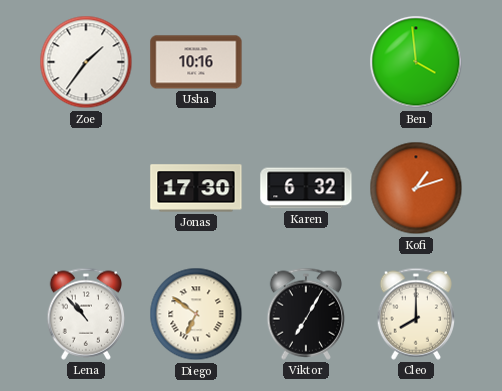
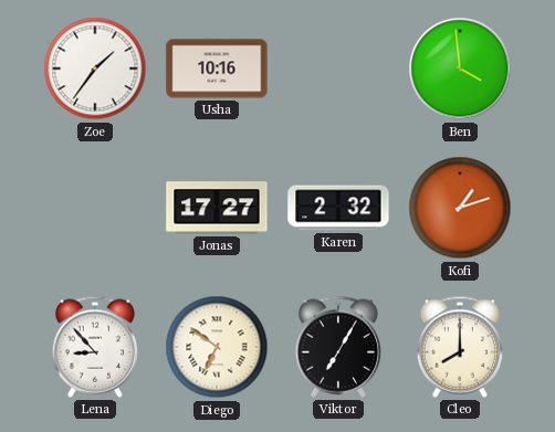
Jonas: 17:30 -> 17:27 (217, 208)
Karen: 6:32 -> 2:32 (338, 208)
Lena: 10:53 -> 8:53 (94, 347)
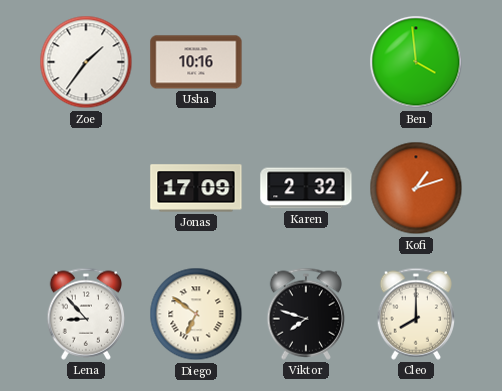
Jonas: 17:27 -> 17:09 (196, 188)
Viktor: 7:05 -> 7:48 (305, 314)
